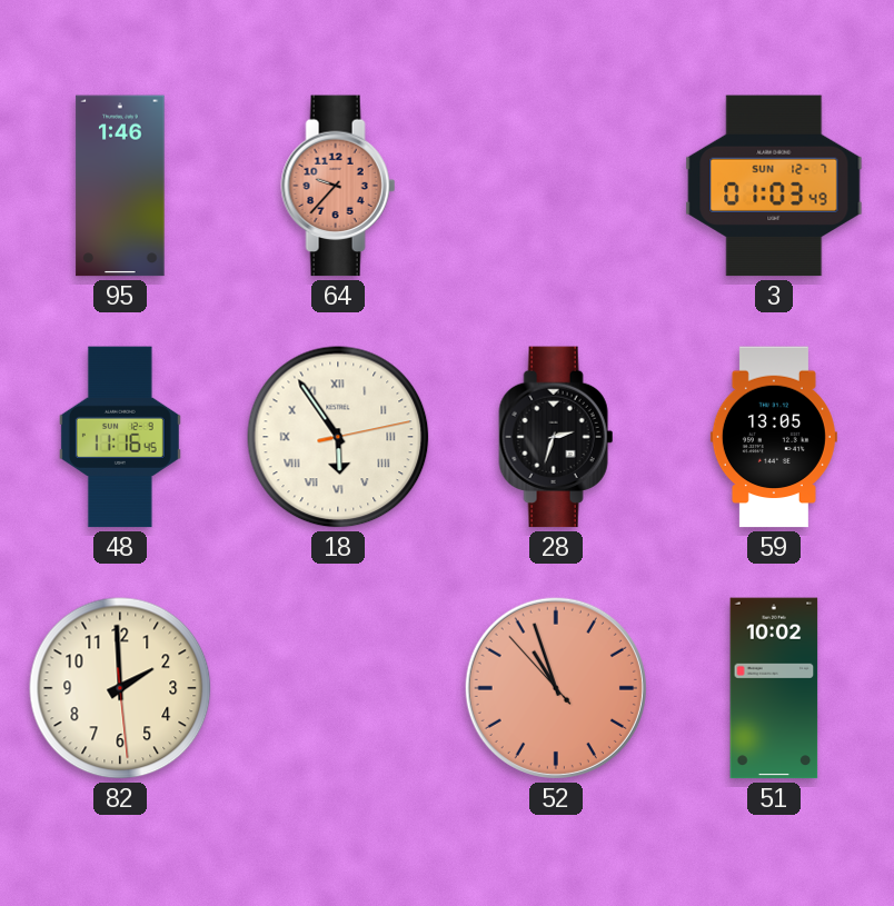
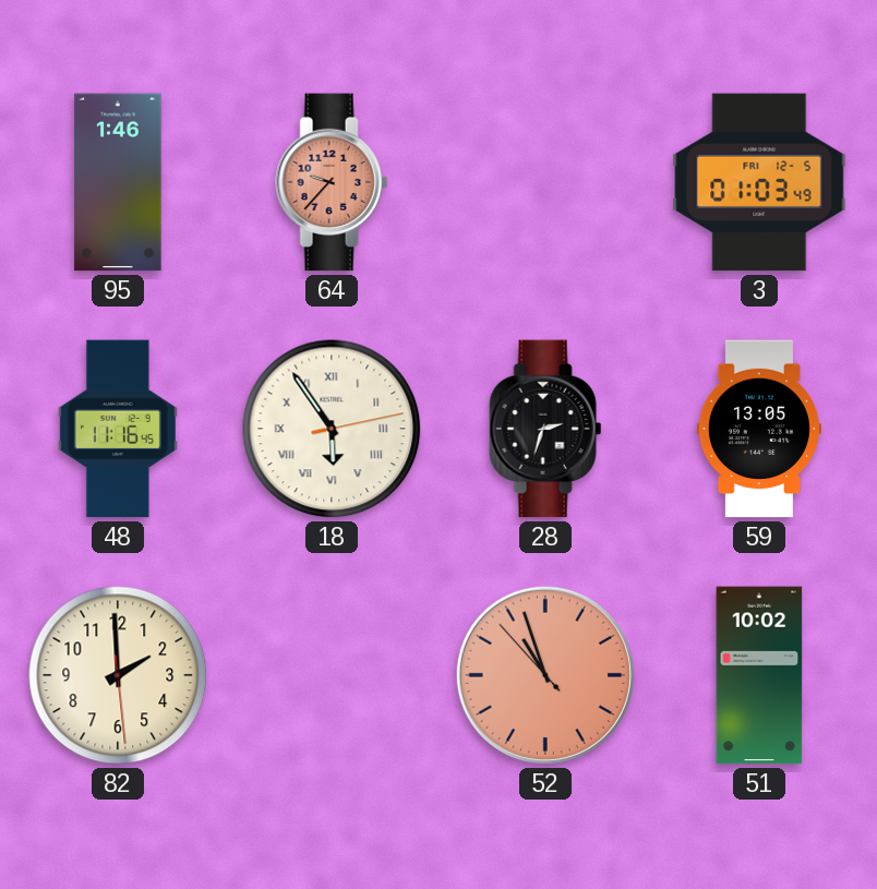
3 date: SUN 12-7 -> FRI 12-5 (759, 182)
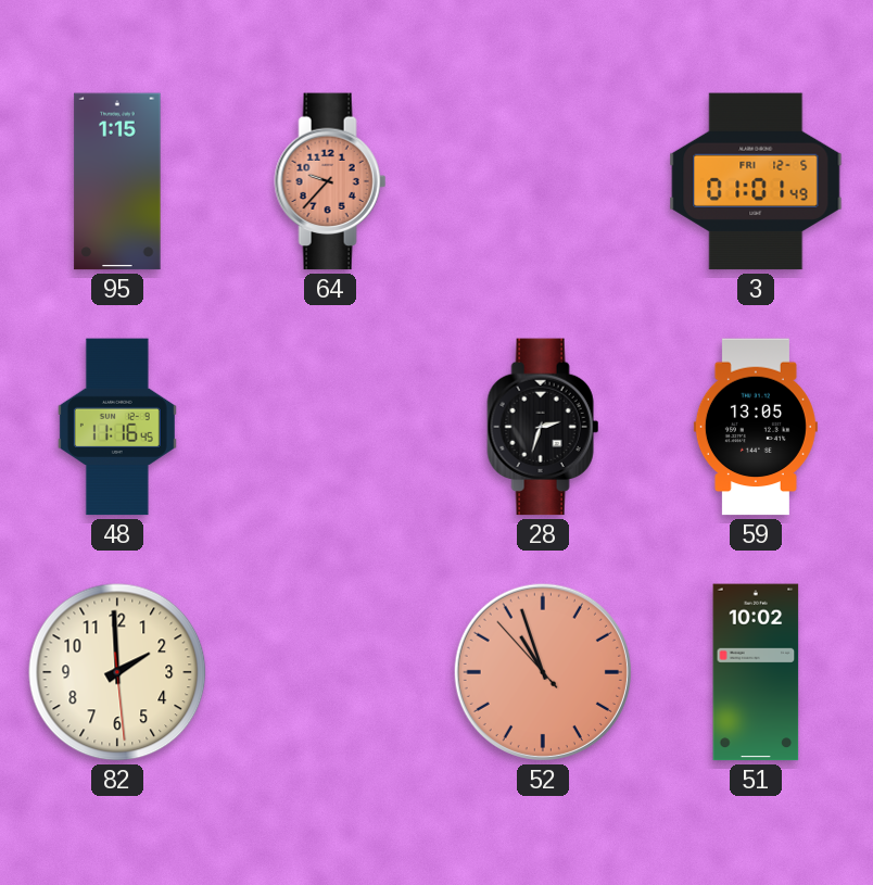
95: 1:46 -> 1:15 (117, 181)
3: 01:03 -> 01:01 (756, 181)
18: 5:54 -> none (332, 429)
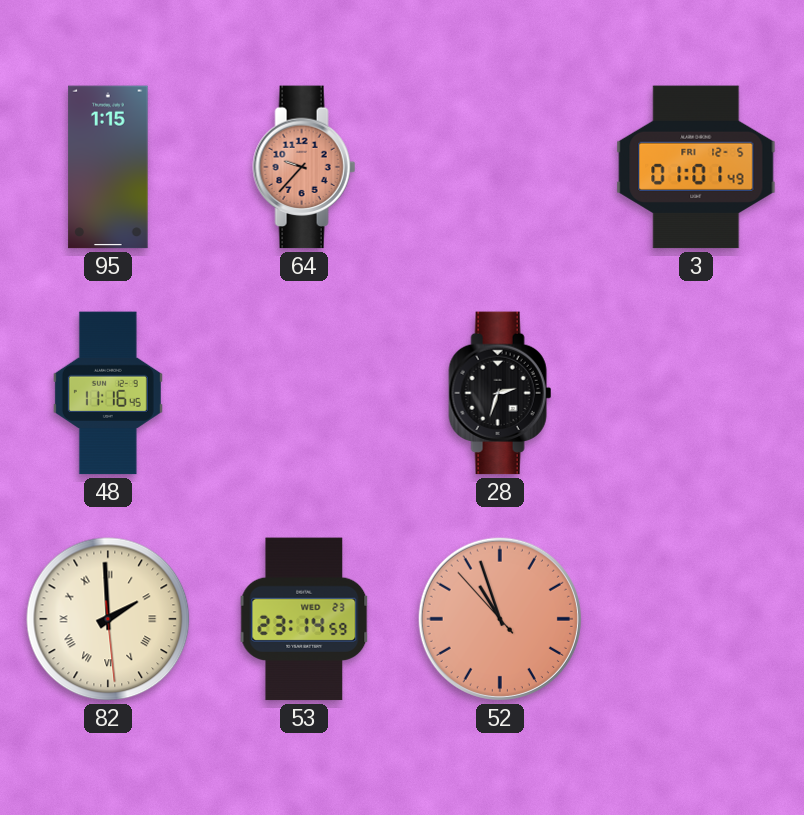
59: 13:05 -> none (756, 427)
82 numerals: Arabic -> Roman (108, 619)
53: none -> 23:14 (304, 619)
51: 10:02 -> none (756, 672)
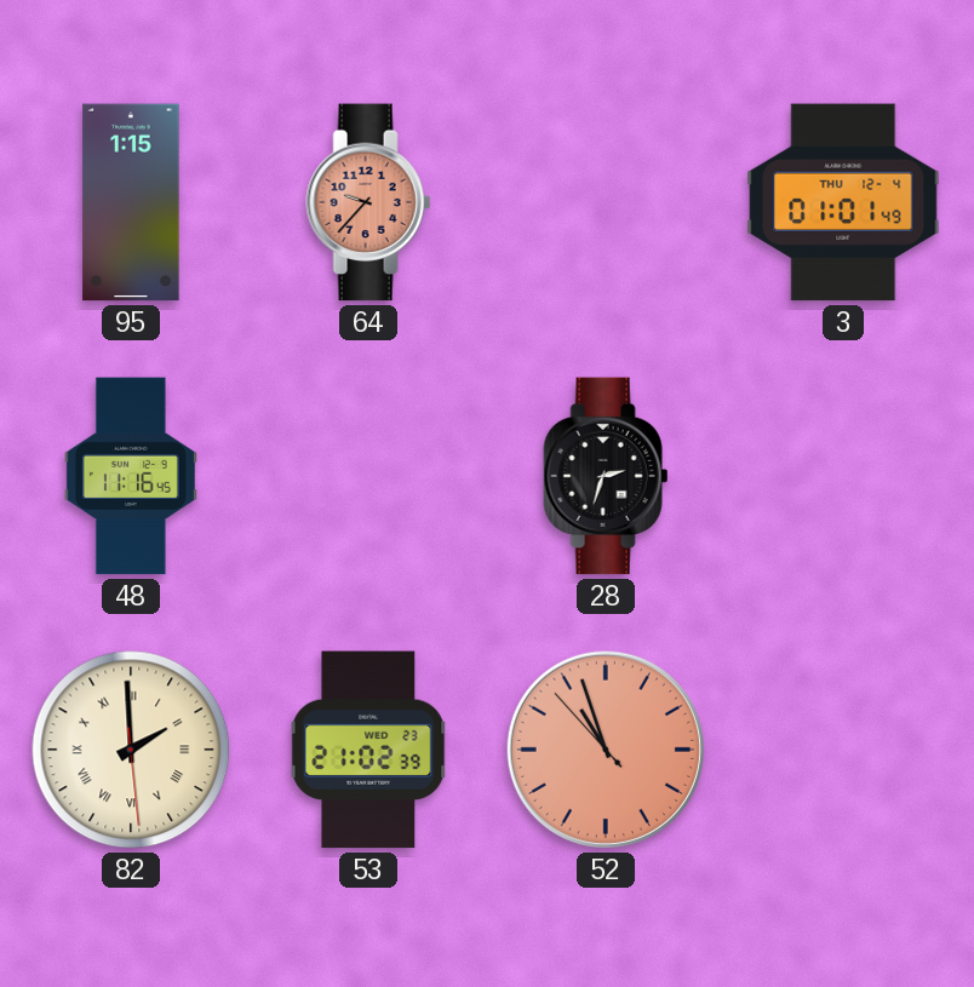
3 date: FRI 12-5 -> THU 12-4 (843, 202)
53: 23:14 -> 21:02 (368, 750)
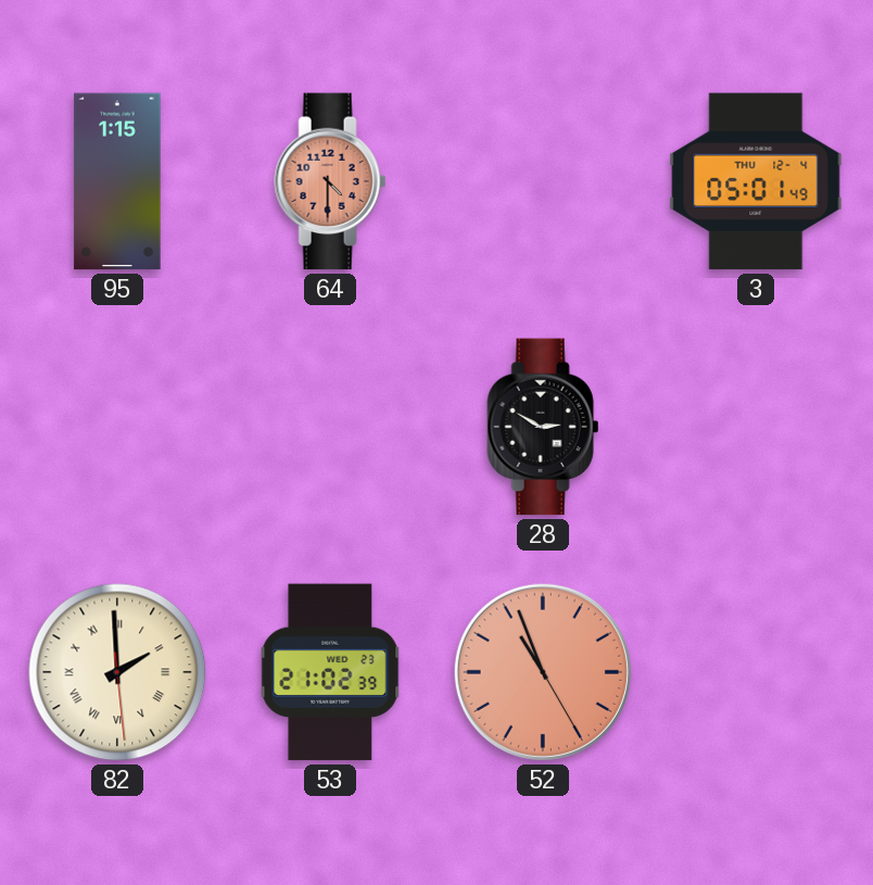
64: 9:37 -> 4:30 (330, 181)
3: 01:01 -> 05:01 (756, 181)
48: 11:16 -> none (131, 476)
28: 2:33 -> 2:50 (543, 427)
52: 10:56:53 -> 10:56:25 (543, 672)
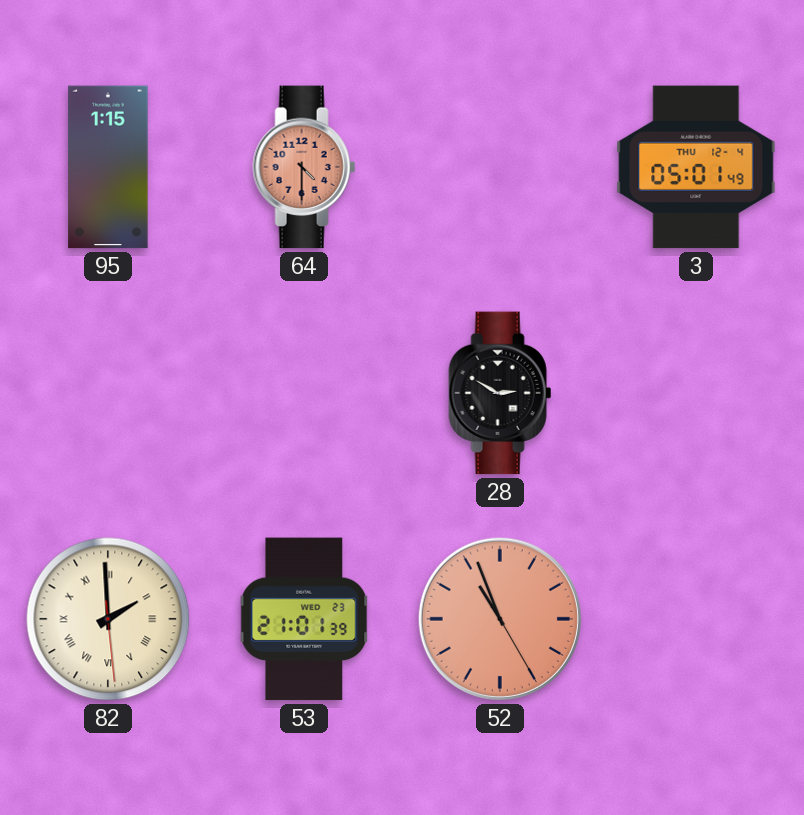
53: 21:02 -> 21:01 (304, 619)
